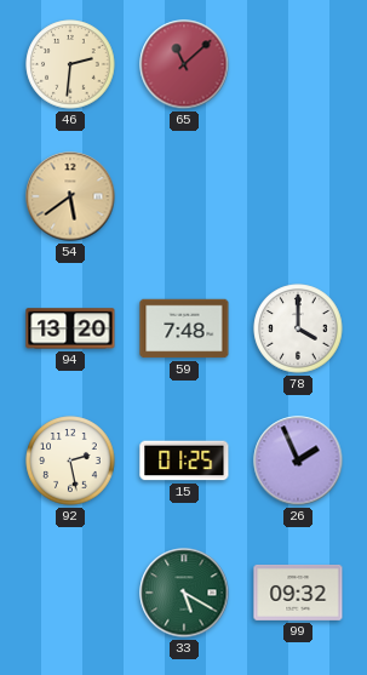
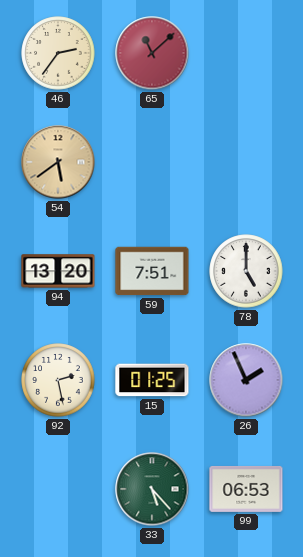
46: 2:31 -> 2:36 (58, 53)
59: 7:48 -> 7:51 (152, 271)
78: 4:00 -> 5:00 (246, 271)
33: 5:20 -> 5:23 (152, 489)
99: 09:32 -> 06:53 (246, 489)
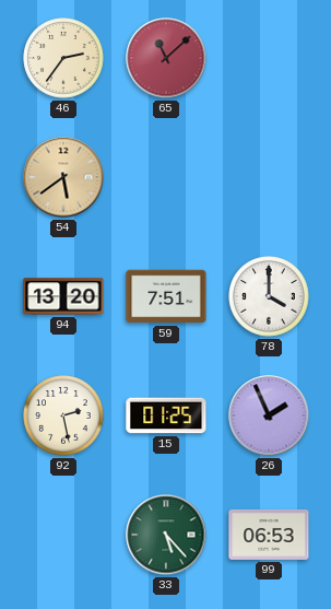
78: 5:00 -> 4:00 (269, 296)
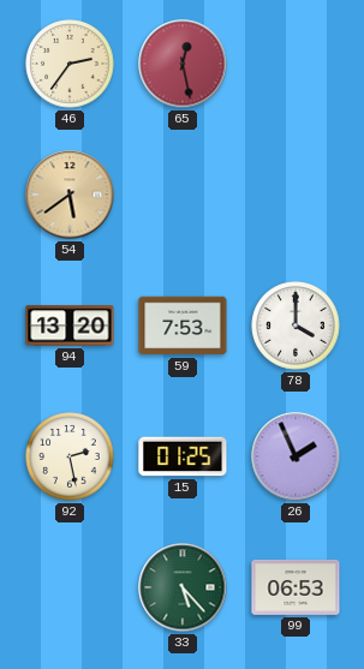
65: 11:08 -> 12:28 (183, 64)
59: 7:51 -> 7:53 (183, 325)
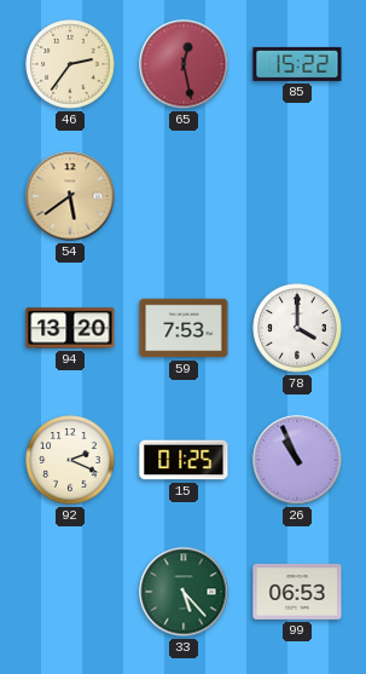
85: none -> 15:22 (297, 64)
92: 2:28 -> 2:19 (70, 460)
26: 1:56 -> 10:56 (297, 460)
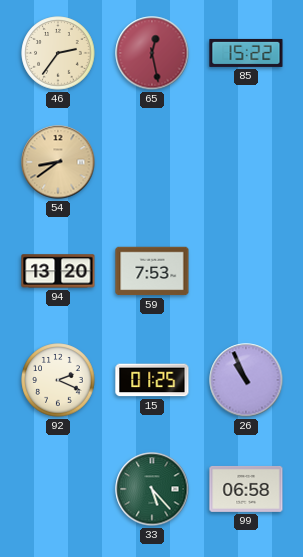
54: 5:39 -> 8:39 (58, 162)
78: 4:00 -> none (297, 328)
99: 06:53 -> 06:58 (246, 489)
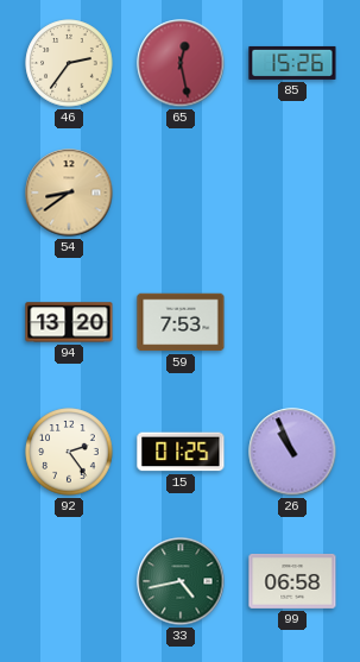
85: 15:22 -> 15:26 (292, 63)
92: 2:19 -> 2:24 (69, 452)
33: 5:23 -> 4:43 (181, 581)
